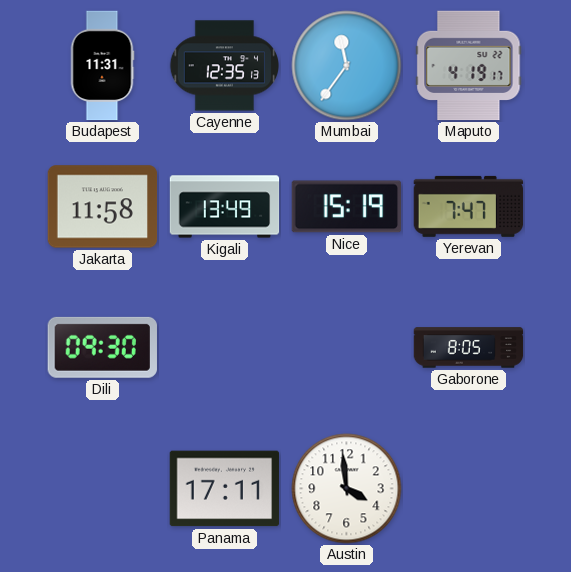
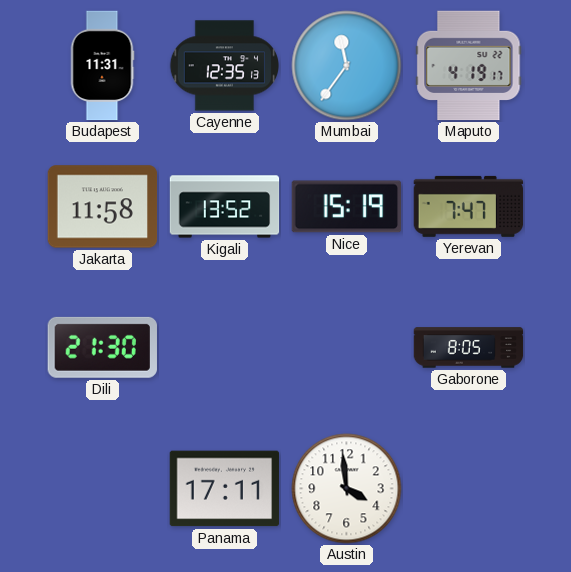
Kigali: 13:49 -> 13:52 (225, 207)
Dili: 09:30 -> 21:30 (102, 347)
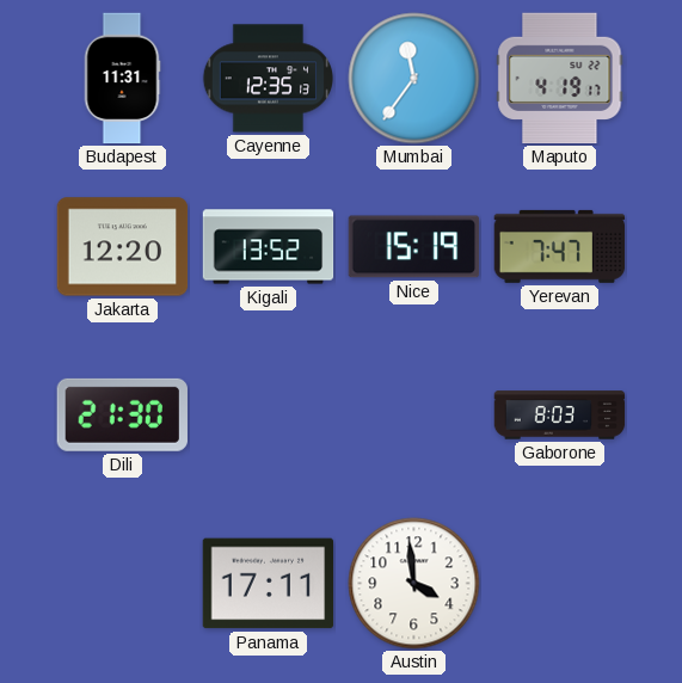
Jakarta: 11:58 -> 12:20 (123, 247)
Gaborone: 8:05 -> 8:03 (560, 416)
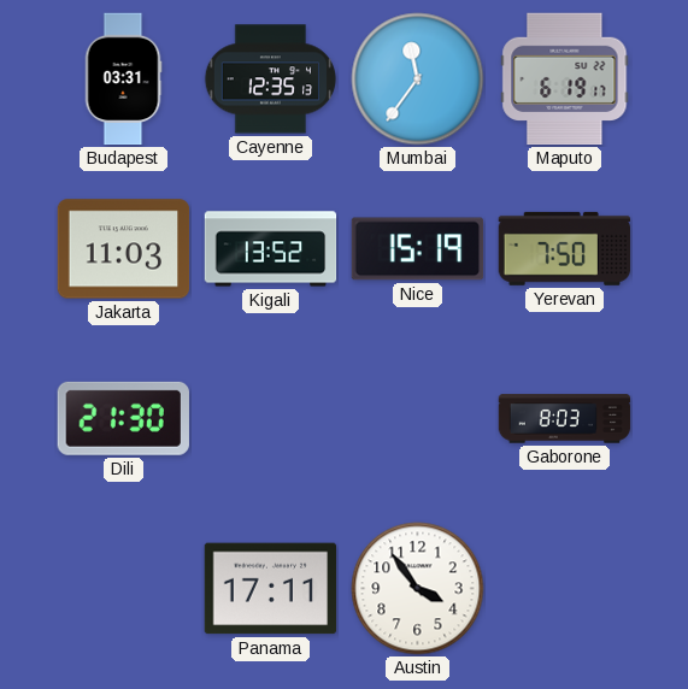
Budapest: 11:31 -> 03:31 (123, 79)
Maputo: 4:19 -> 6:19 (565, 79)
Jakarta: 12:20 -> 11:03 (124, 249)
Yerevan: 7:47 -> 7:50 (565, 248)
Austin: 3:59 -> 3:54 (418, 589)
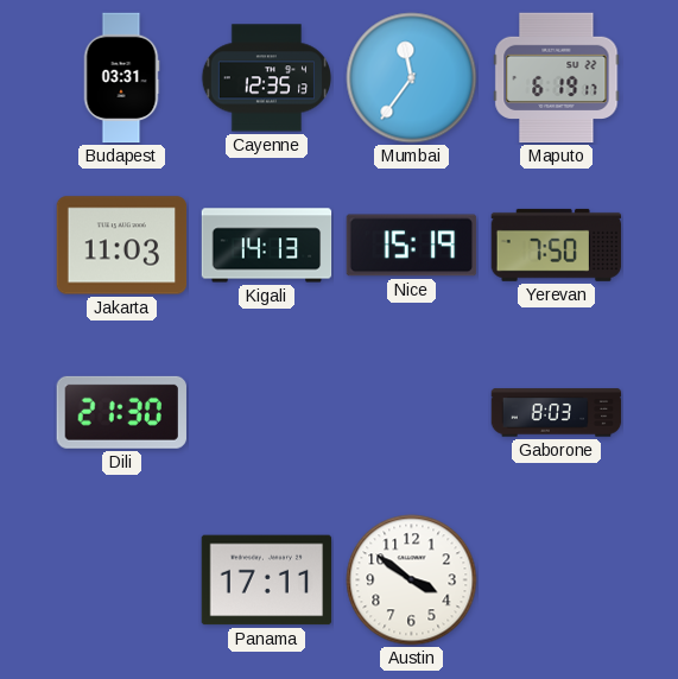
Kigali: 13:52 -> 14:13 (267, 246)
Austin: 3:54 -> 3:51 (412, 580)
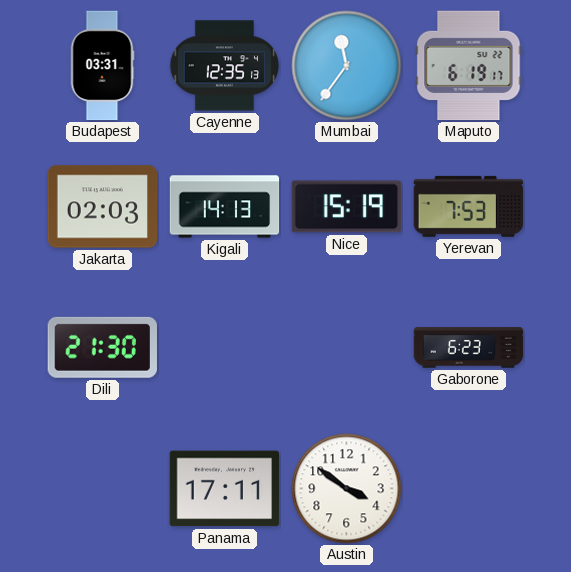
Jakarta: 11:03 -> 02:03 (103, 207)
Yerevan: 7:50 -> 7:53 (469, 206)
Gaborone: 8:03 -> 6:23 (469, 348)
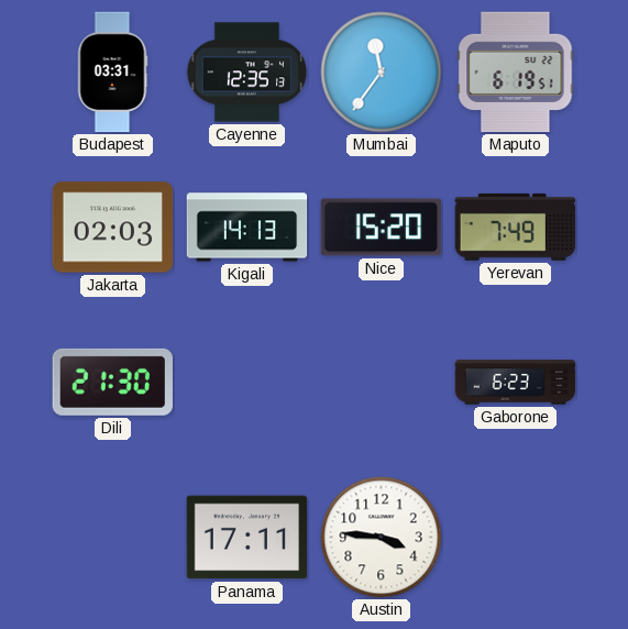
Maputo: 6:19:17 -> 6:19:51 (516, 73)
Nice: 15:19 -> 15:20 (382, 228)
Yerevan: 7:53 -> 7:49 (516, 227)
Austin: 3:51 -> 3:46 (382, 538)
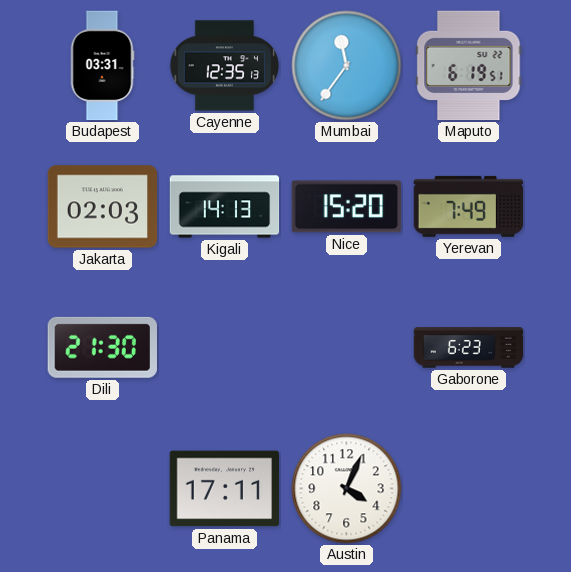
Austin: 3:46 -> 4:04 (347, 489)
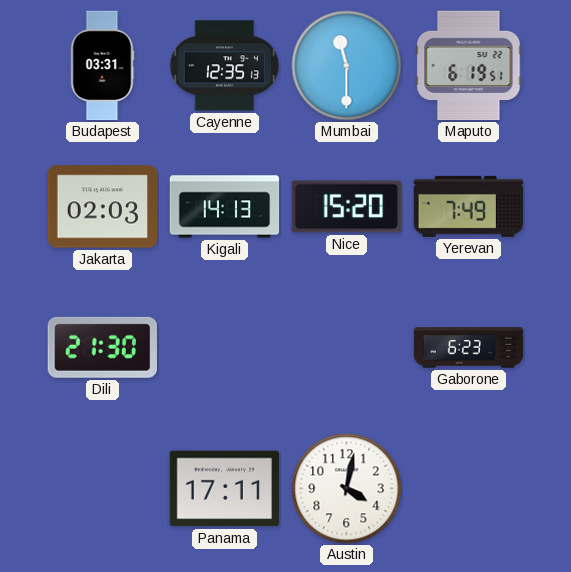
Mumbai: 11:36 -> 11:30 (347, 66)
Austin: 4:04 -> 4:02 (347, 489)
